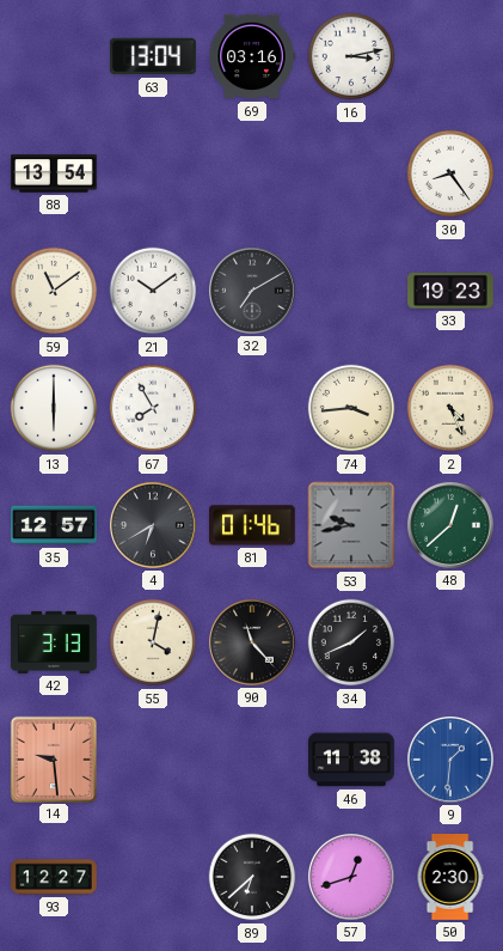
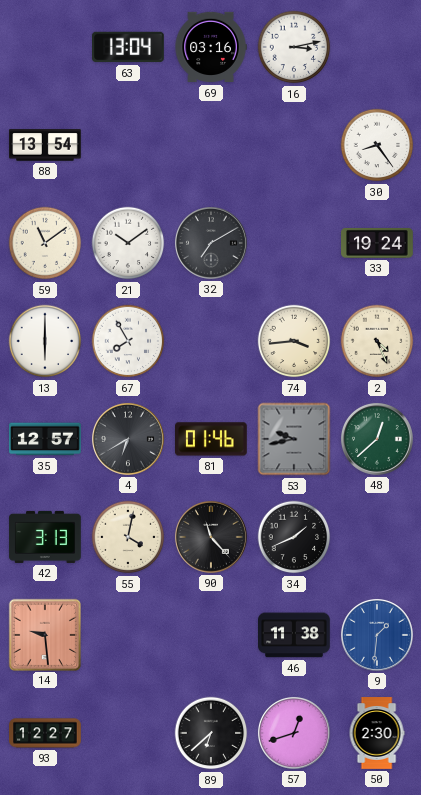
33: 19:23 -> 19:24 (377, 243)
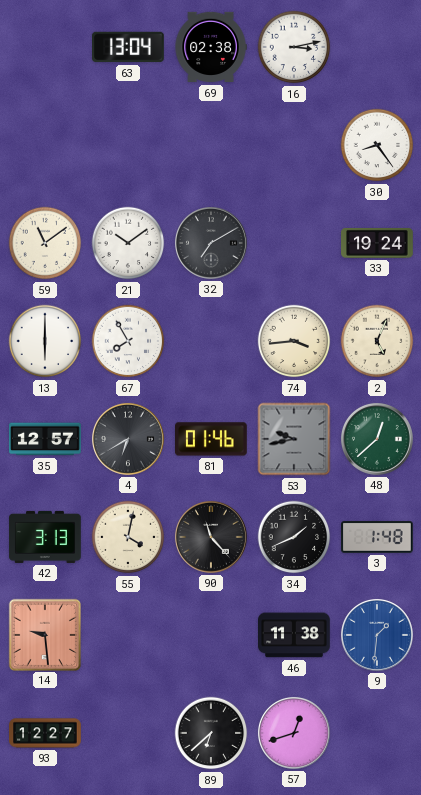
69: 03:16 -> 02:38 (211, 47)
88: 13:54 -> none (45, 145)
2: 4:26 -> 5:04 (377, 341)
3: none -> 1:48 (377, 537)
50: 2:30 -> none (377, 733)
